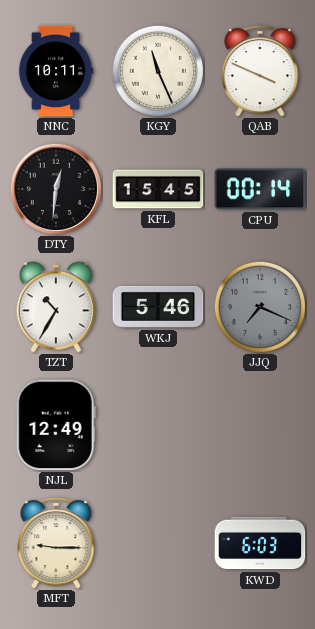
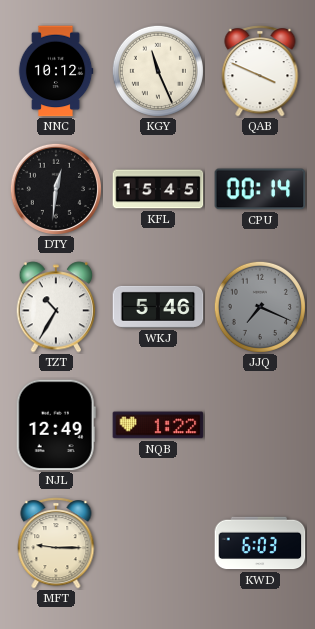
NNC: 10:11 -> 10:12 (56, 71)
NQB: none -> 1:22 (158, 425)
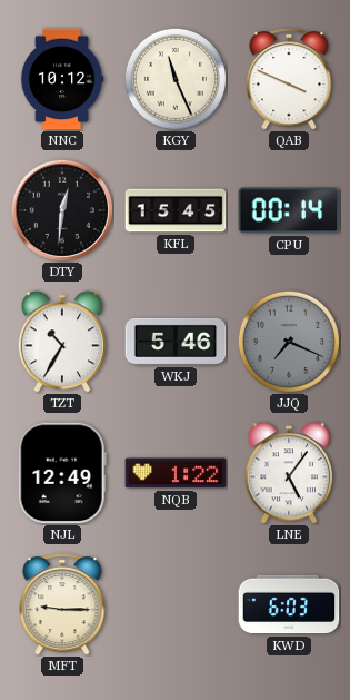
LNE: none -> 5:06 (289, 473)
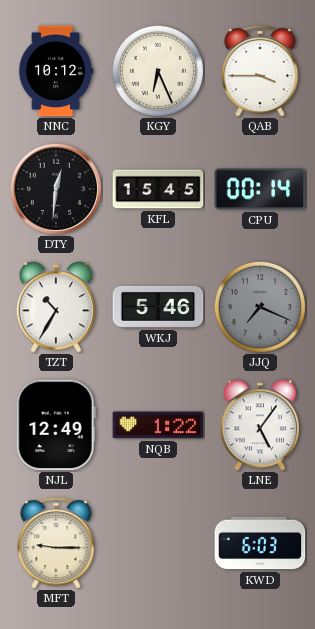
KGY: 11:26 -> 6:26 (158, 71)
QAB: 3:49 -> 3:45 (260, 71)
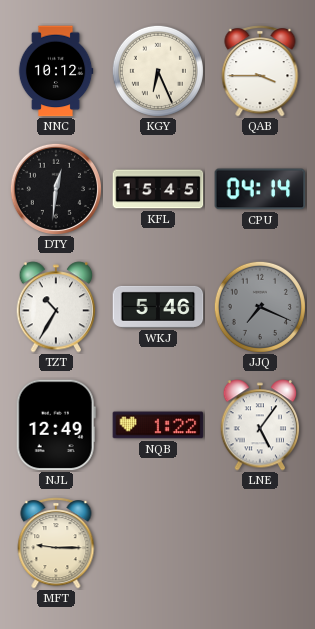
CPU: 00:14 -> 04:14 (260, 189)
KWD: 6:03 -> none (260, 543)
